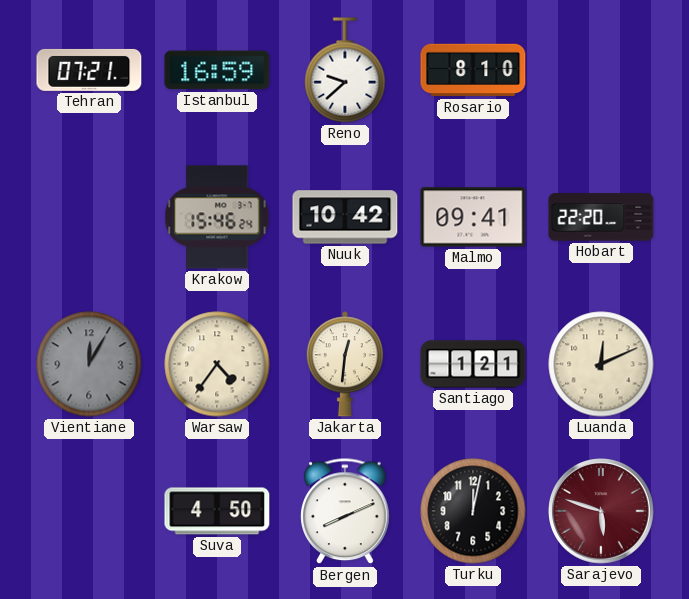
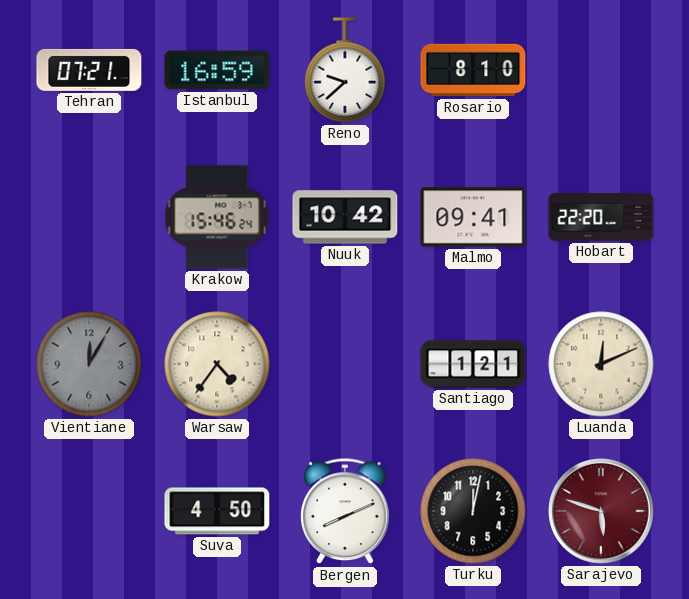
Jakarta: 12:31 -> none (345, 364)
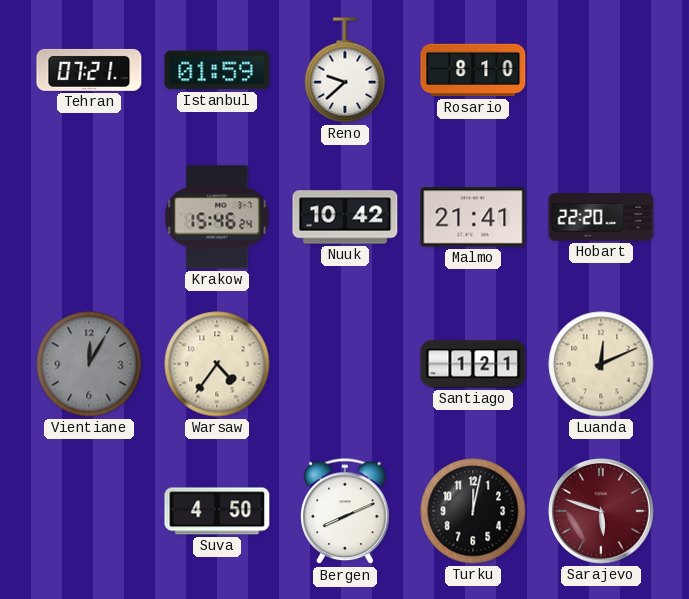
Istanbul: 16:59 -> 01:59 (217, 70)
Malmo: 09:41 -> 21:41 (473, 217)
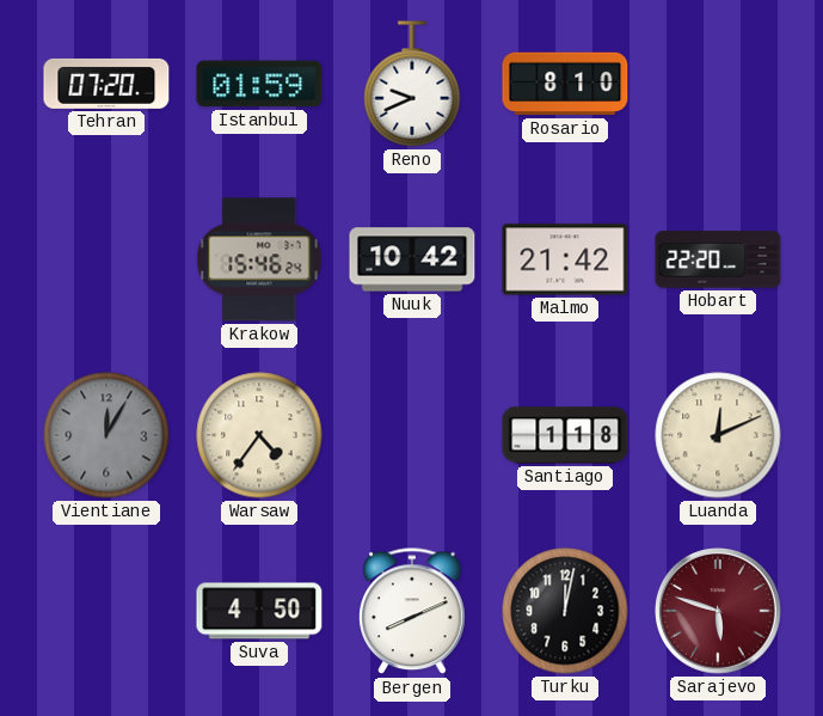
Tehran: 07:21 -> 07:20 (106, 84)
Reno: 9:38 -> 9:41 (412, 84)
Malmo: 21:41 -> 21:42 (565, 259)
Santiago: 1:21 -> 1:18 (565, 435)
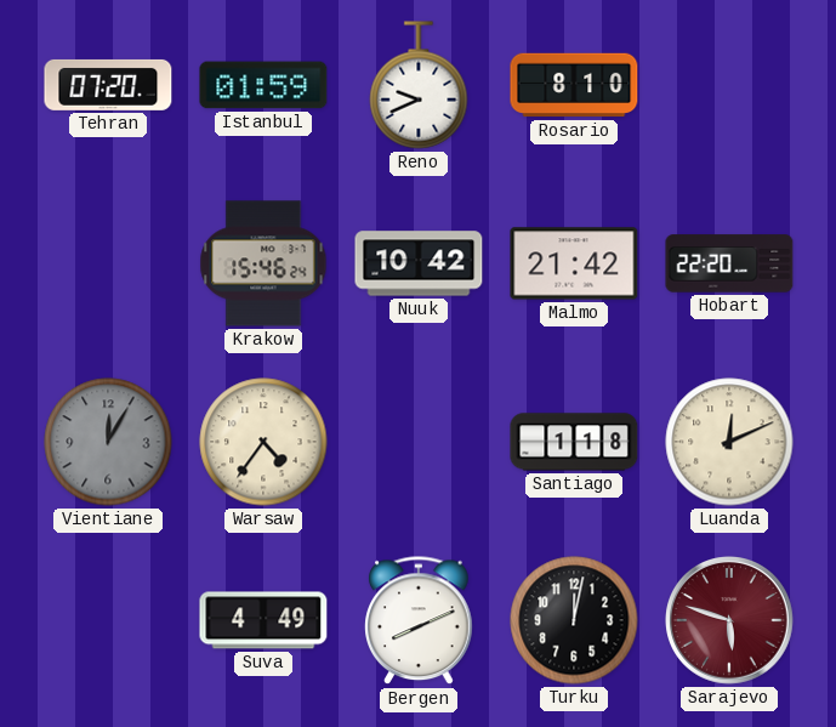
Suva: 4:50 -> 4:49 (263, 620)
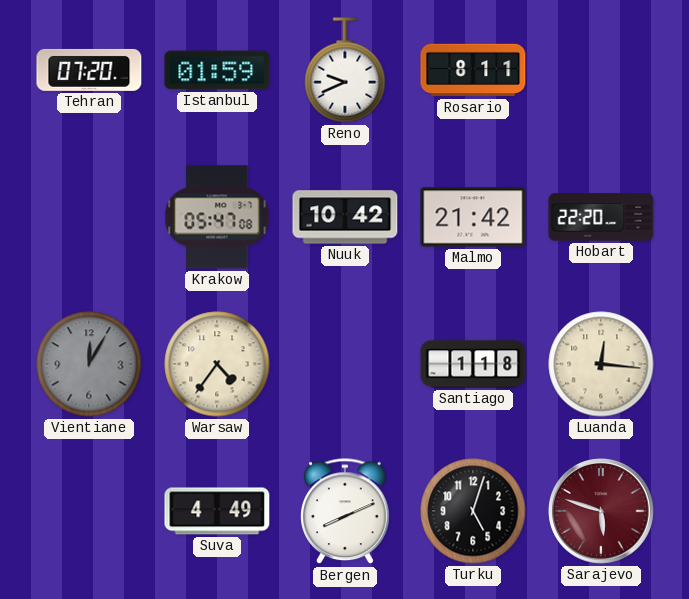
Rosario: 8:10 -> 8:11 (473, 70)
Krakow: 15:46 -> 05:47 (217, 217)
Luanda: 12:11 -> 12:16 (601, 364)
Turku: 12:02 -> 5:03 (473, 511)
